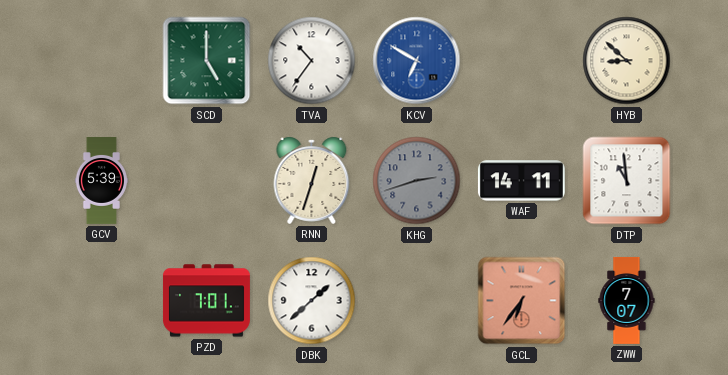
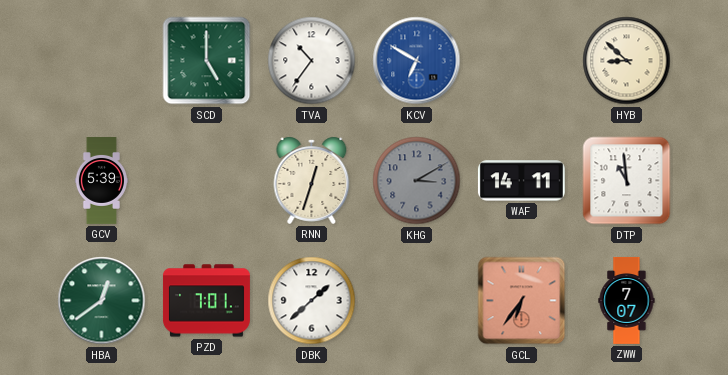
KHG: 2:42 -> 3:10 (417, 181)
HBA: none -> 12:39 (102, 301)
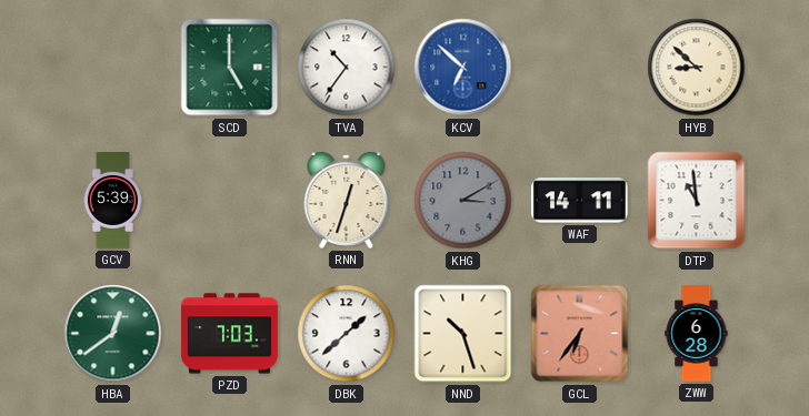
KCV: 6:50 -> 6:52 (463, 68)
PZD: 7:01 -> 7:03 (229, 334)
NND: none -> 10:27 (463, 334)
ZWW: 7:07 -> 6:28 (697, 333)
